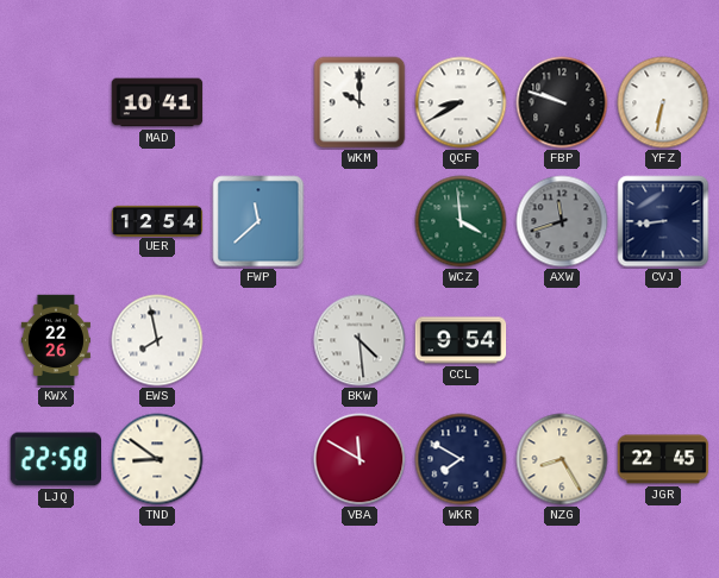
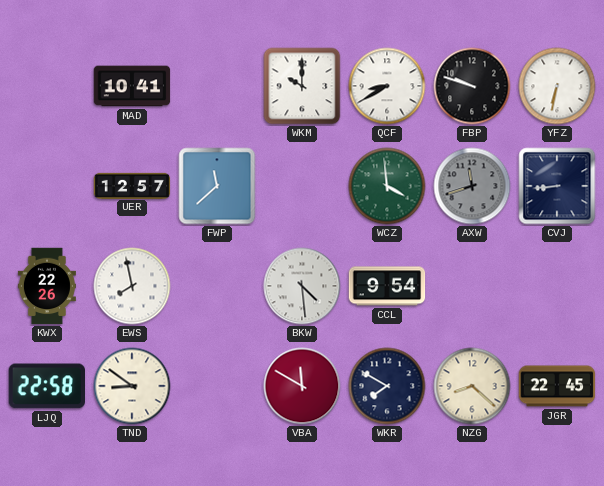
UER: 12:54 -> 12:57 (132, 185)
NZG: 8:25 -> 8:22 (472, 386)
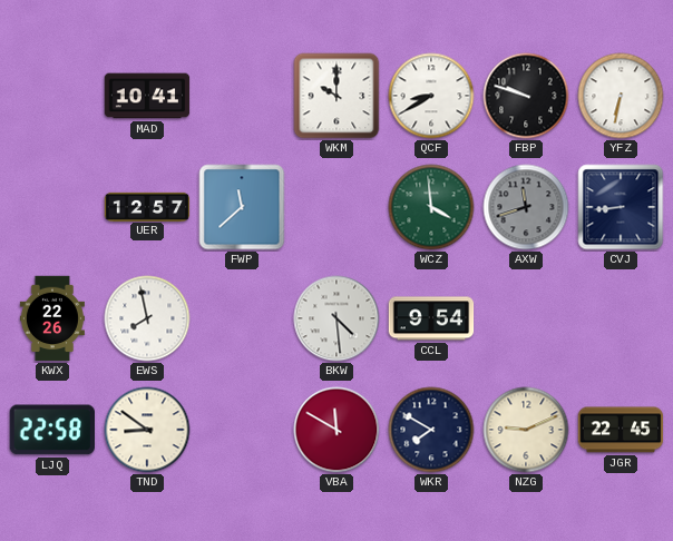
NZG: 8:22 -> 9:11 (526, 430)
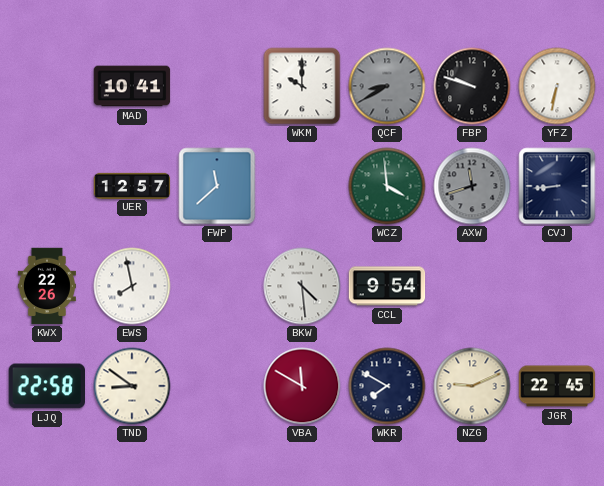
QCF dial: white -> grey (387, 86)
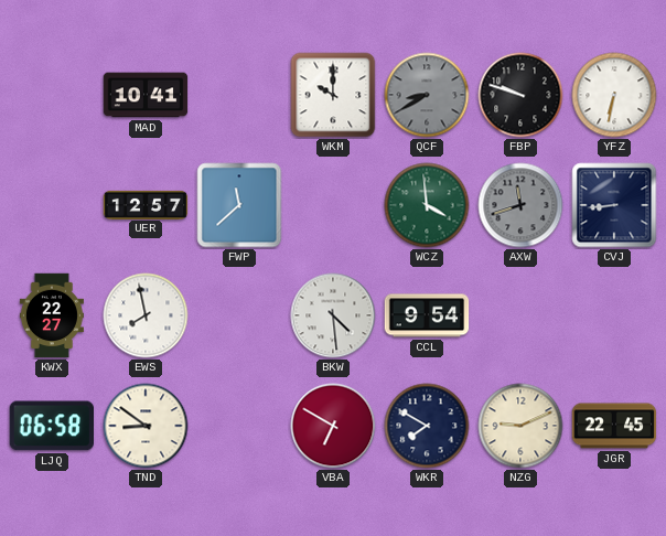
KWX: 22:26 -> 22:27 (52, 315)
LJQ: 22:58 -> 06:58 (51, 426)
VBA: 11:50 -> 6:50 (333, 426)
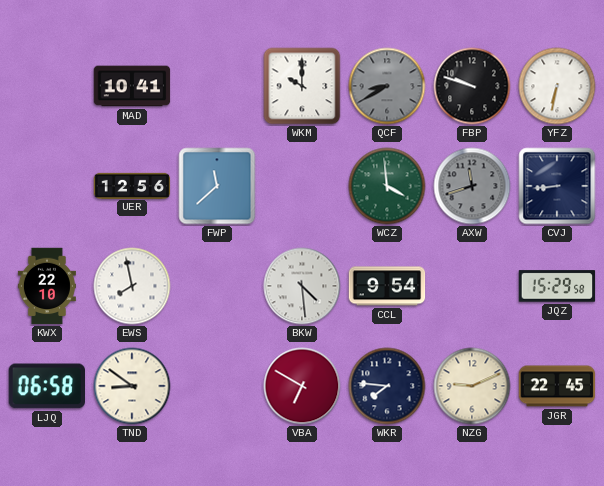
UER: 12:57 -> 12:56 (132, 185)
KWX: 22:27 -> 22:10 (47, 286)
JQZ: none -> 15:29 (557, 286)
WKR: 7:50 -> 7:46 (387, 386)
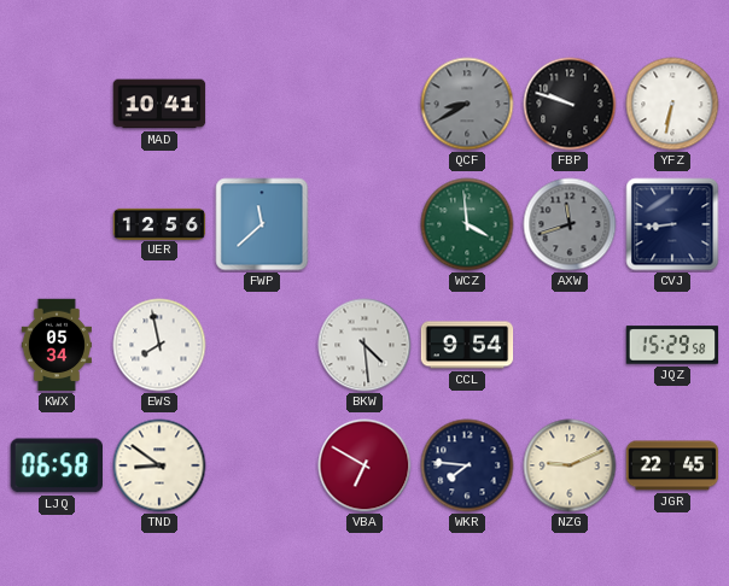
WKM: 10:00 -> none (302, 86)
KWX: 22:10 -> 05:34 (57, 345)
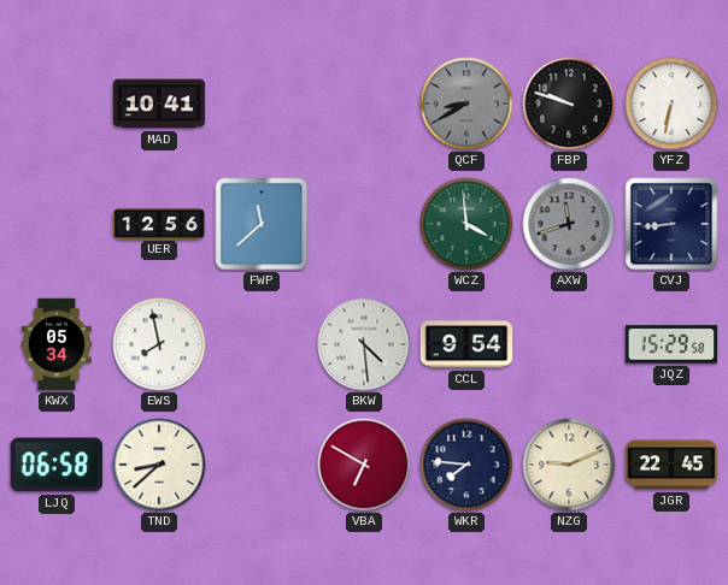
TND: 8:51 -> 8:38 (159, 465)
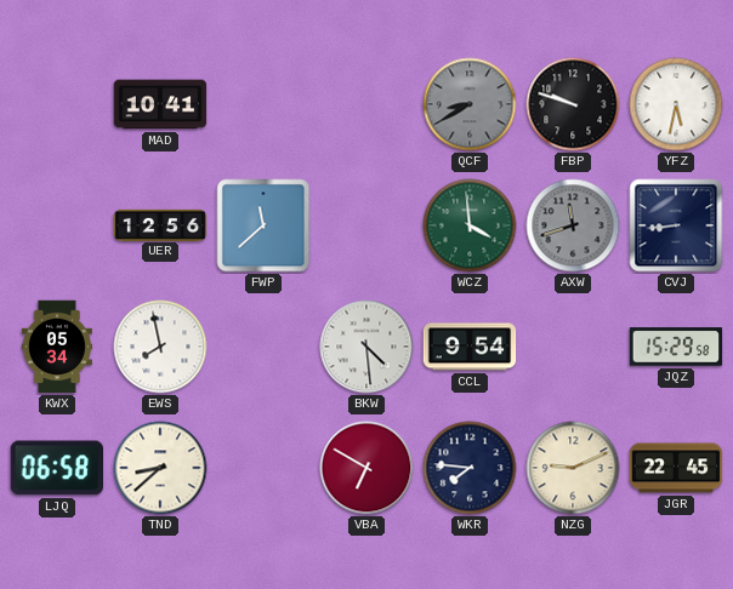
YFZ: 6:32 -> 5:32 (676, 104)
